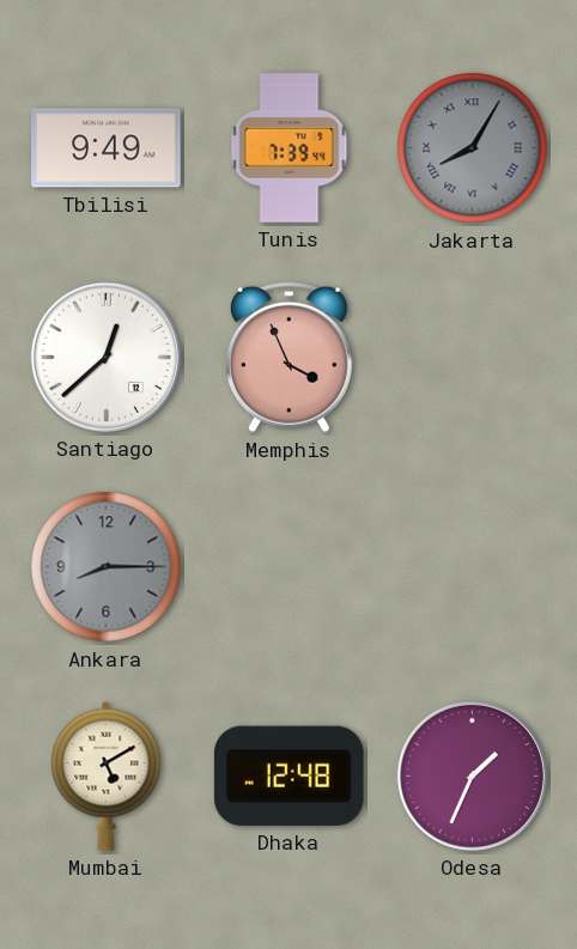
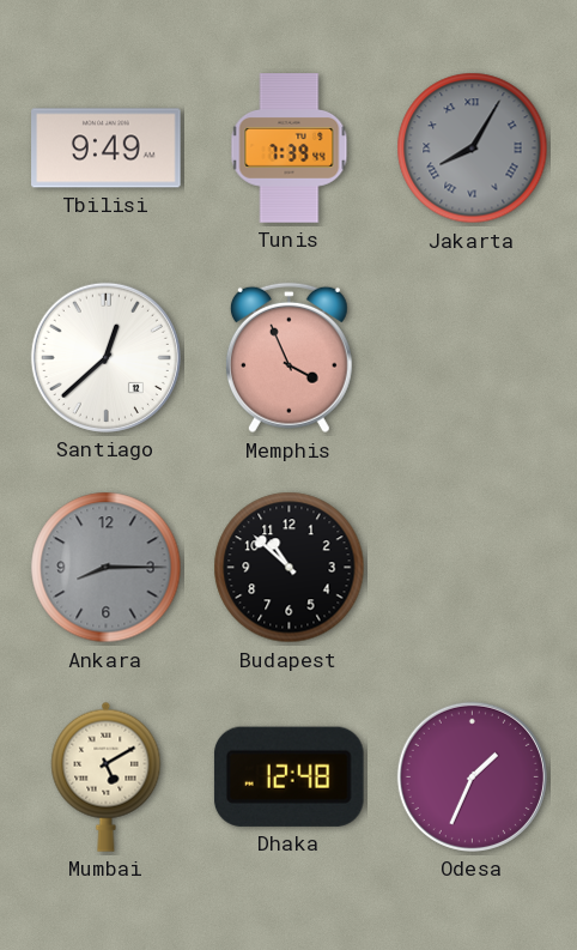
Budapest: none -> 10:52 (290, 568)
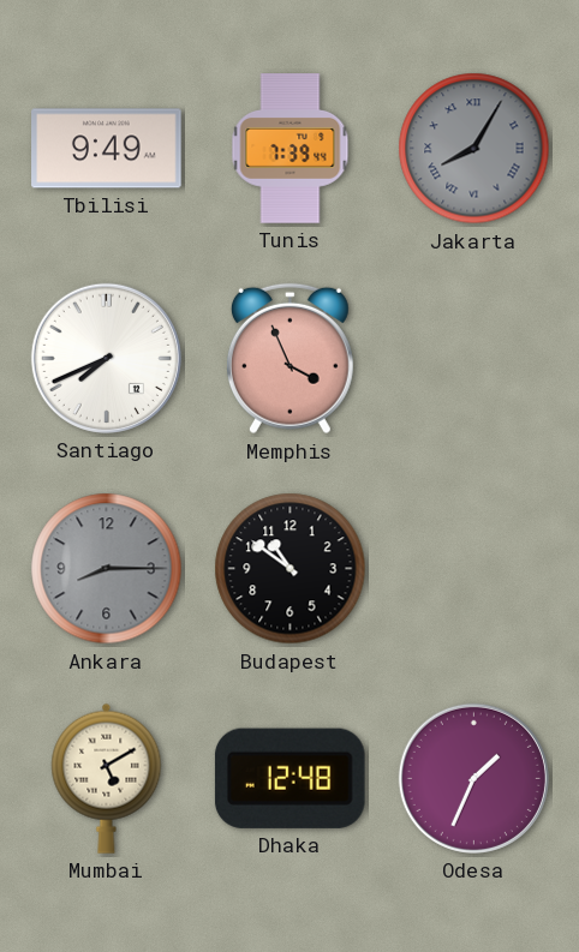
Santiago: 12:38 -> 7:41 (106, 358)
Budapest: 10:52 -> 10:51 (291, 569)
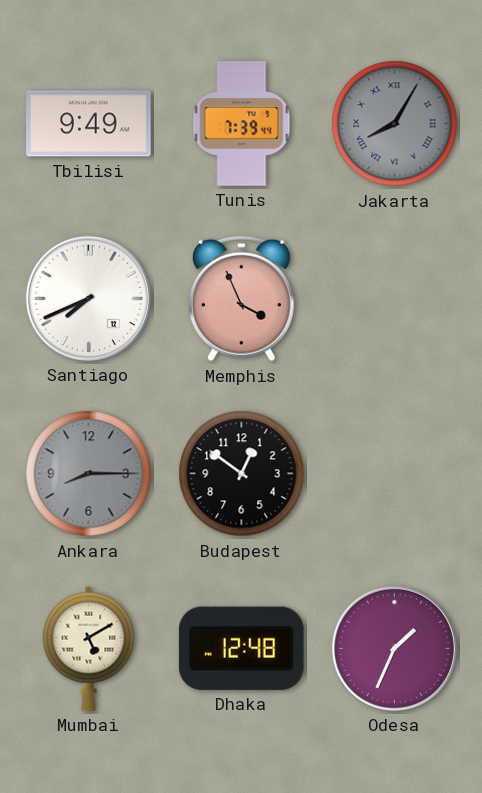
Budapest: 10:51 -> 12:51 (242, 474)
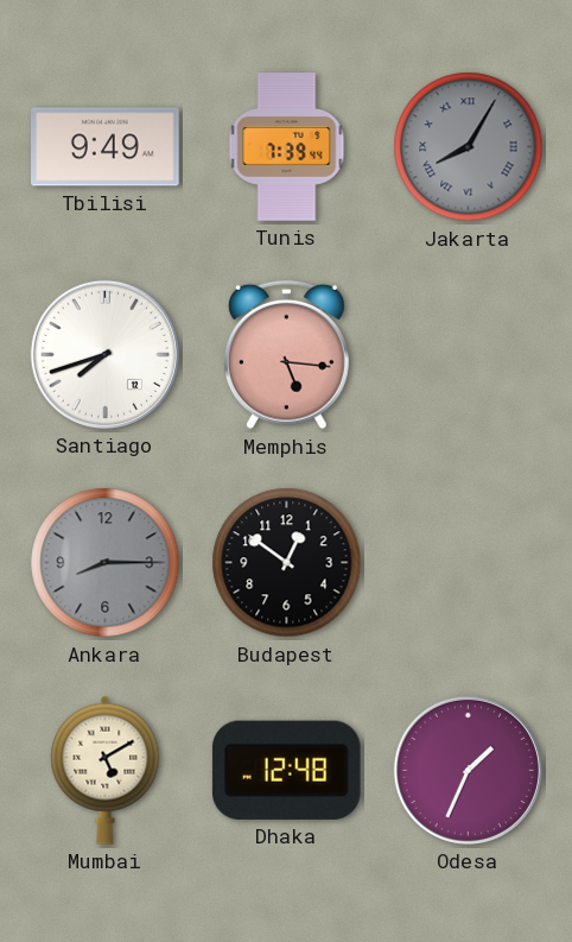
Santiago: 7:41 -> 7:42 (104, 354)
Memphis: 3:56 -> 5:16 (286, 355)
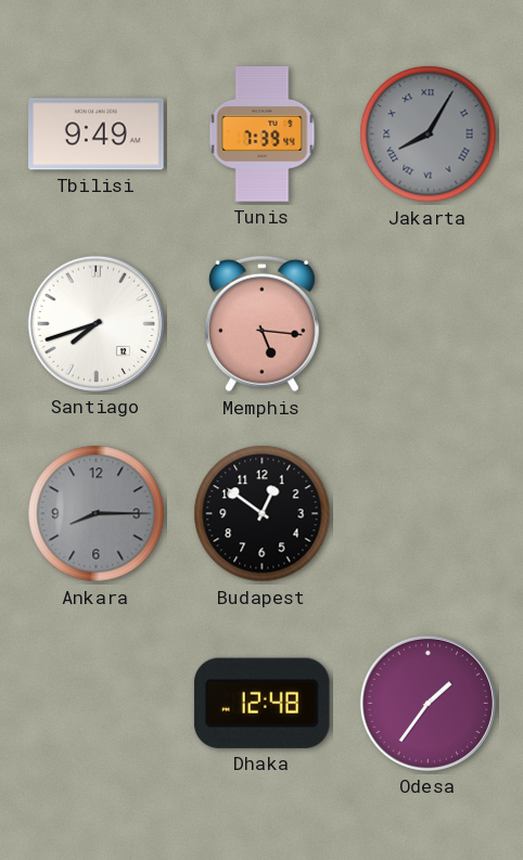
Mumbai: 5:10 -> none (106, 770)
Odesa: 1:34 -> 1:36 (428, 703)
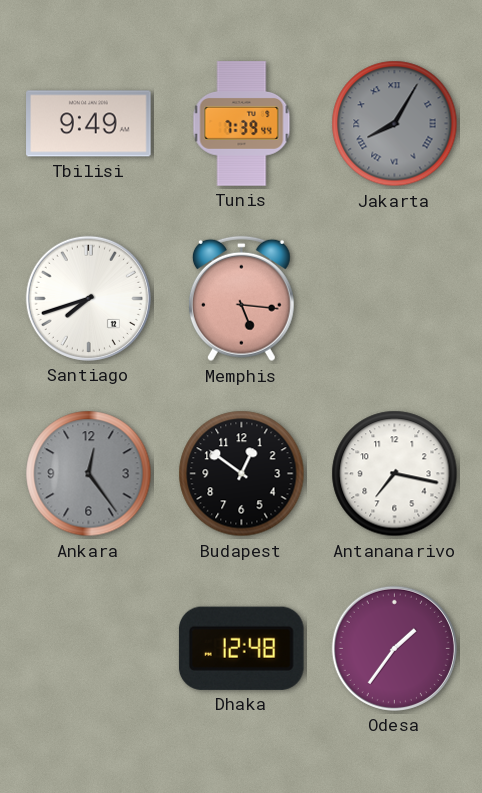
Ankara: 8:15 -> 12:24 (89, 474)
Antananarivo: none -> 7:17 (395, 474)
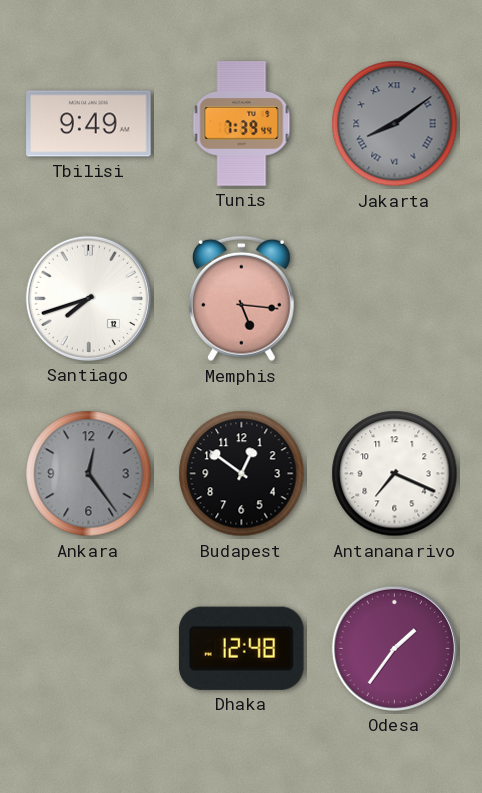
Jakarta: 8:05 -> 8:09 (395, 124)
Antananarivo: 7:17 -> 7:19 (395, 474)
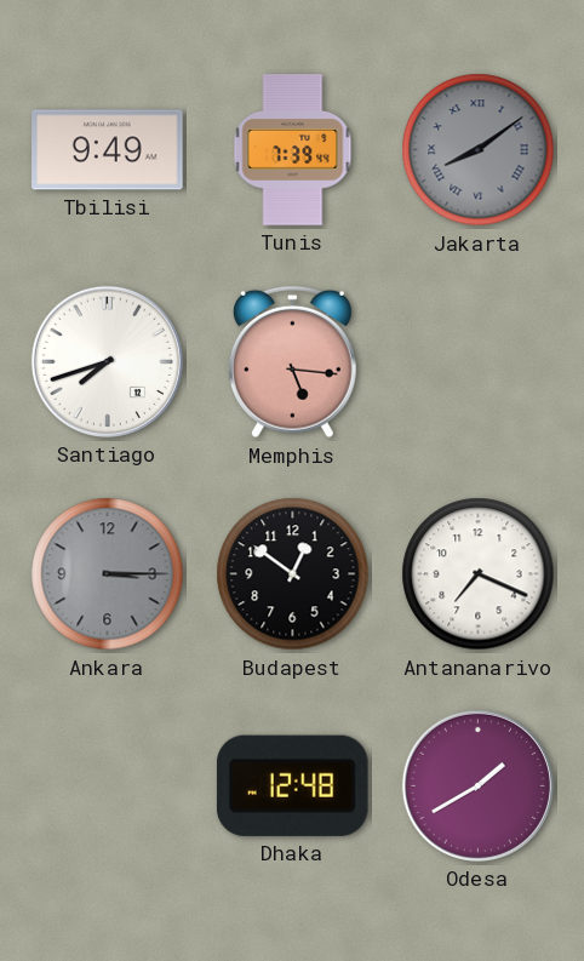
Ankara: 12:24 -> 3:15 (108, 574)
Odesa: 1:36 -> 1:40 (477, 785)
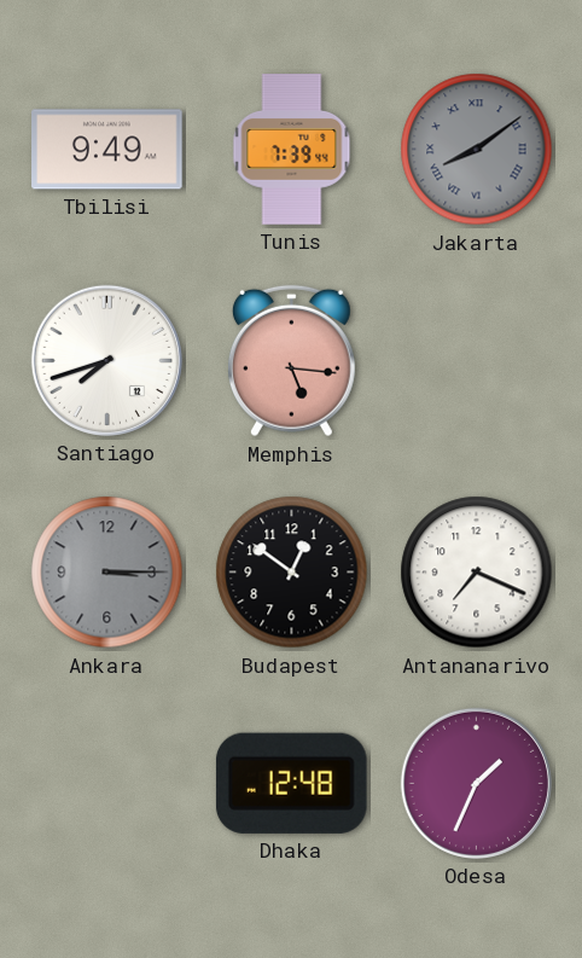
Odesa: 1:40 -> 1:34 (476, 783)
